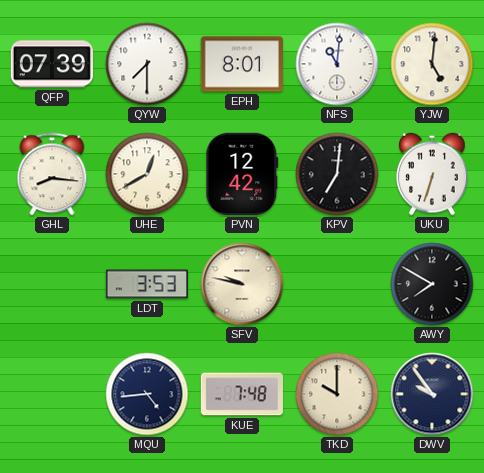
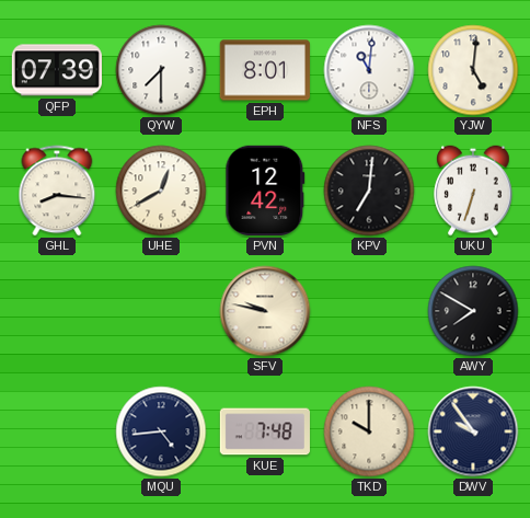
LDT: 3:53 -> none (146, 284)
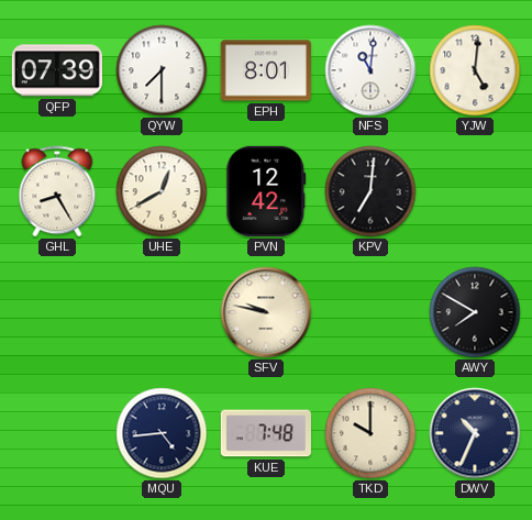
GHL: 8:16 -> 8:25 (57, 191)
UKU: 6:33 -> none (473, 191)
DWV: 9:54 -> 10:34 (475, 433)
